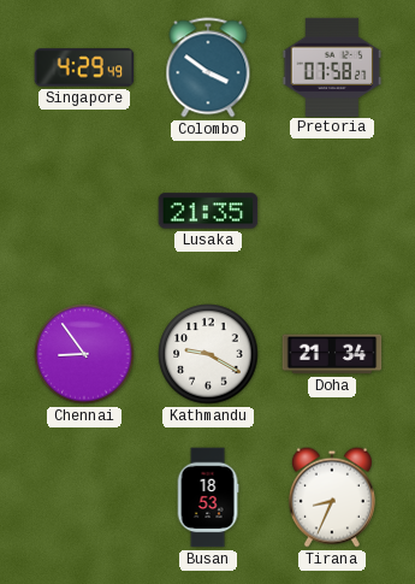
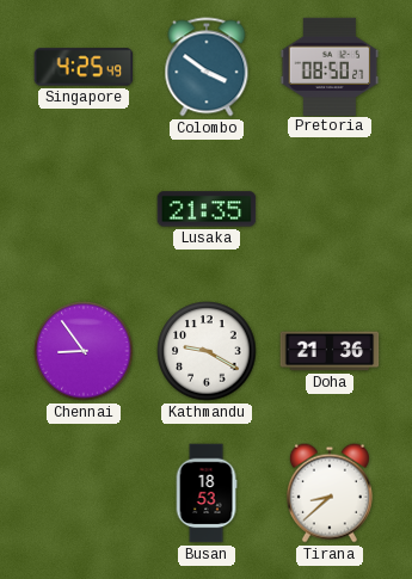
Singapore: 4:29 -> 4:25 (84, 67)
Pretoria: 07:58 -> 08:50 (330, 66)
Doha: 21:34 -> 21:36 (330, 351)
Tirana: 8:34 -> 8:38 (330, 493)
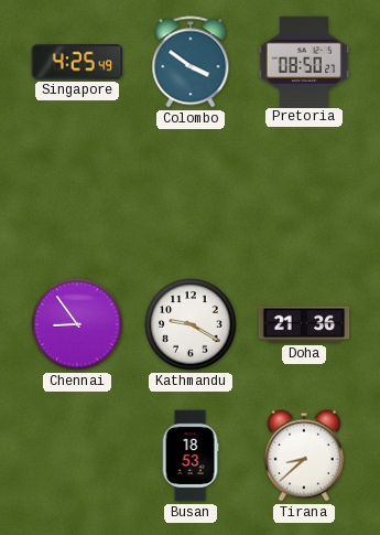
Lusaka: 21:35 -> none (207, 209)
